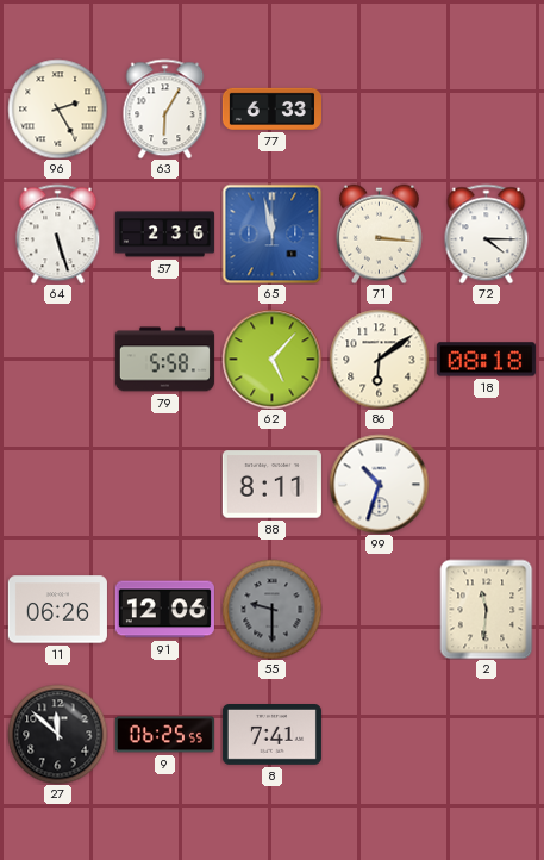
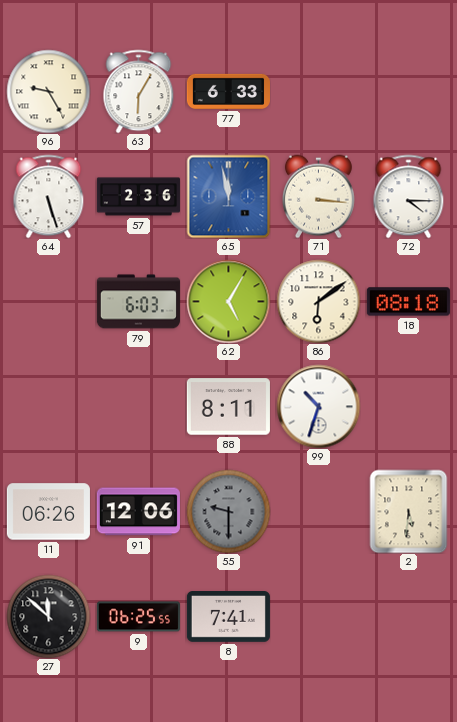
96: 2:25 -> 9:25 (48, 91)
79: 5:58 -> 6:03 (138, 302)
62: 5:07 -> 5:05 (228, 301)
2: 11:31 -> 5:31 (409, 511)
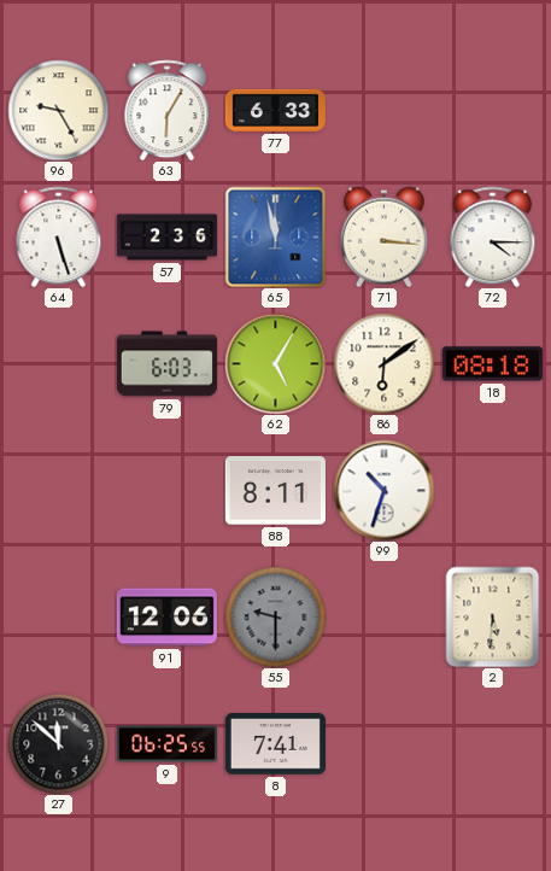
11: 06:26 -> none (48, 512)
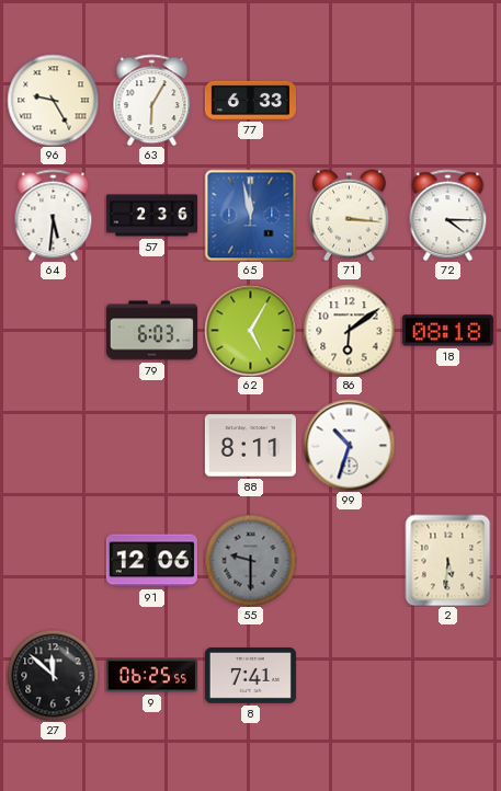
64: 5:27 -> 5:31 (54, 215)
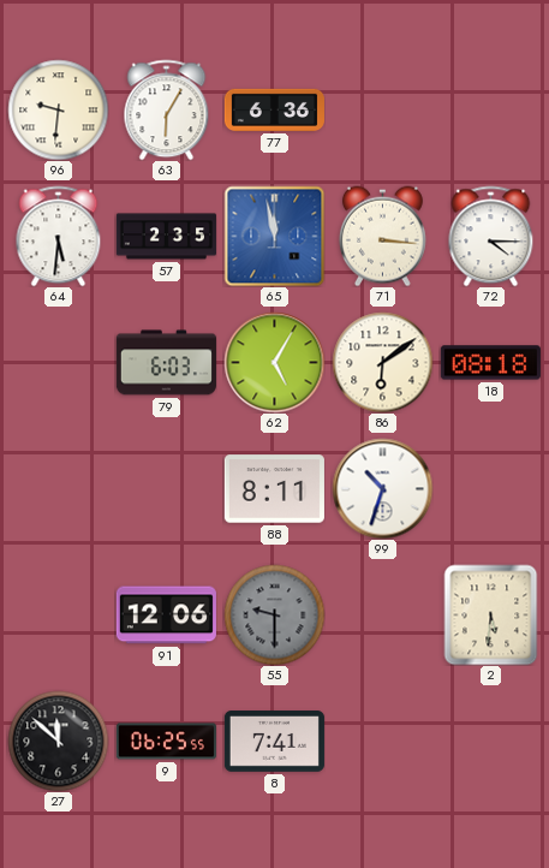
96: 9:25 -> 9:31 (58, 109)
77: 6:33 -> 6:36 (274, 109)
57: 2:36 -> 2:35 (166, 237)
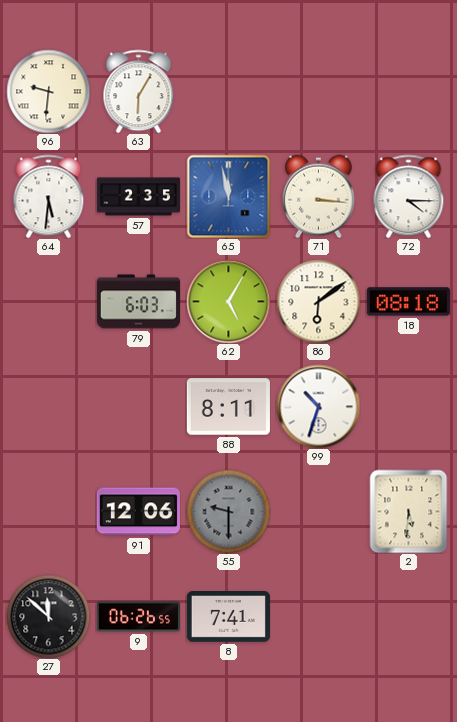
77: 6:36 -> none (274, 109)
9: 06:25 -> 06:26 (138, 617)
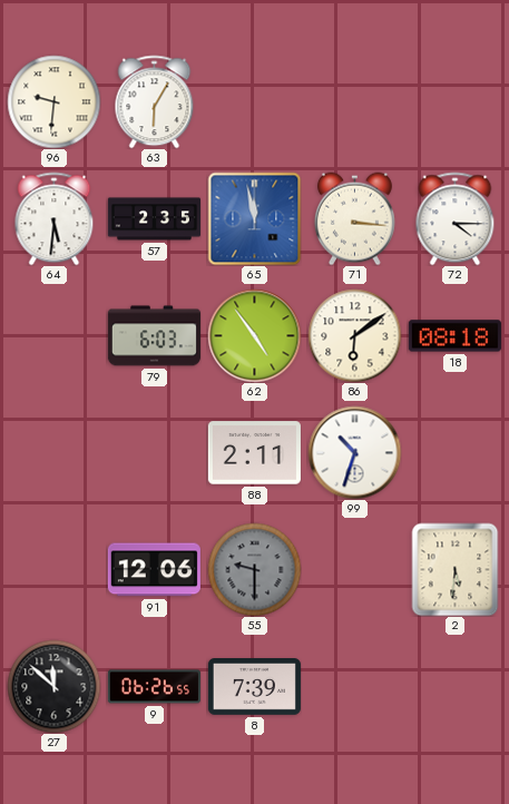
62: 5:05 -> 4:54 (254, 335)
88: 8:11 -> 2:11 (254, 453)
8: 7:41 -> 7:39 (254, 687)
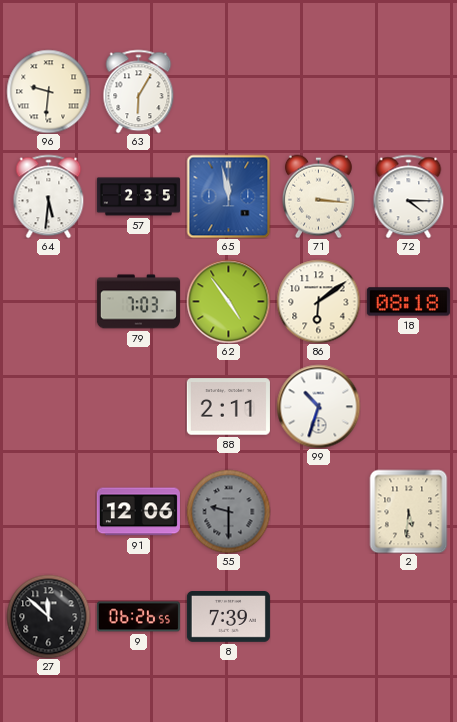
79: 6:03 -> 7:03 (138, 302)
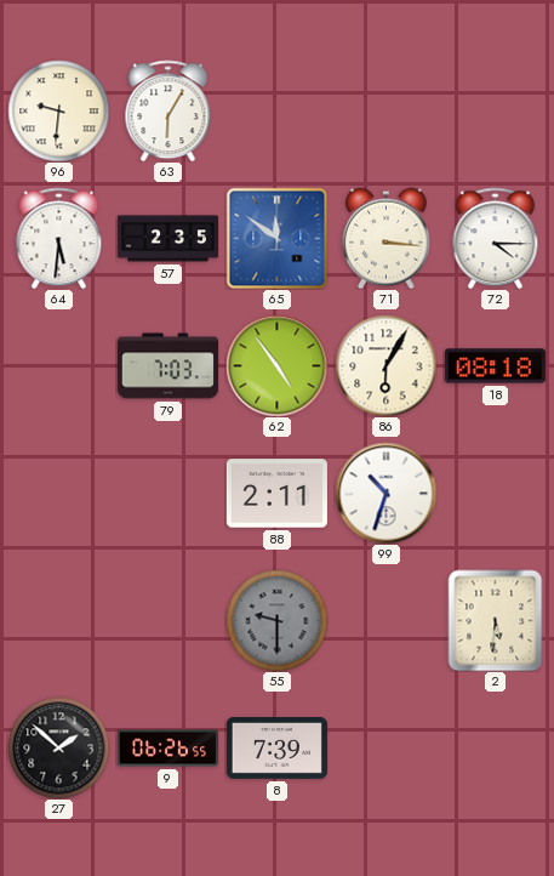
65: 11:58 -> 11:51 (276, 238)
86: 6:09 -> 6:05 (385, 365)
91: 12:06 -> none (138, 512)
27: 11:52 -> 1:52 (58, 747)
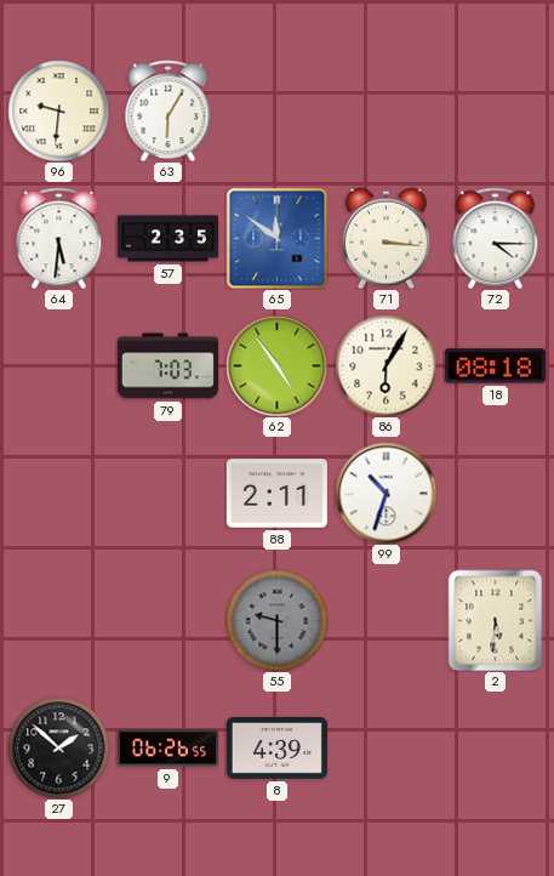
8: 7:39 -> 4:39 (276, 749)
